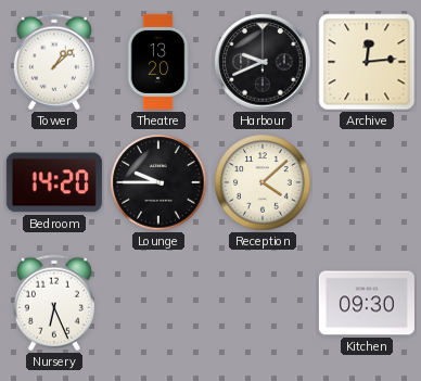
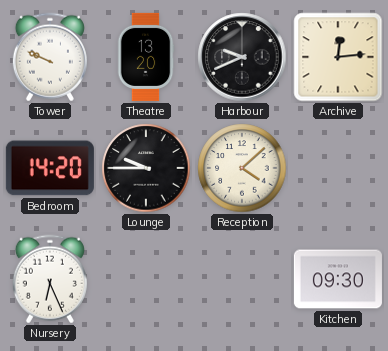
Tower: 1:08 -> 9:49 (50, 57)
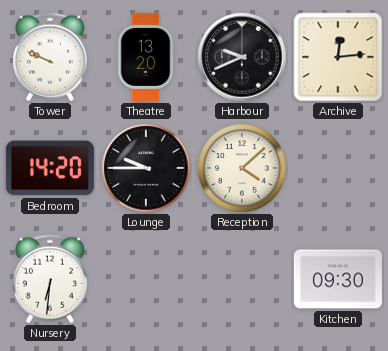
Nursery: 6:26 -> 6:31 (50, 279)
